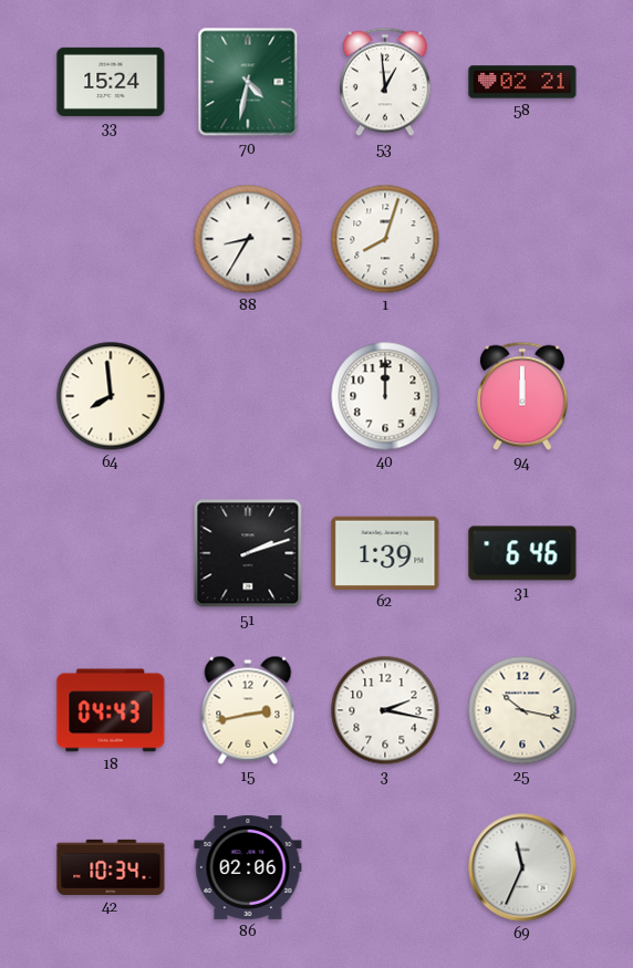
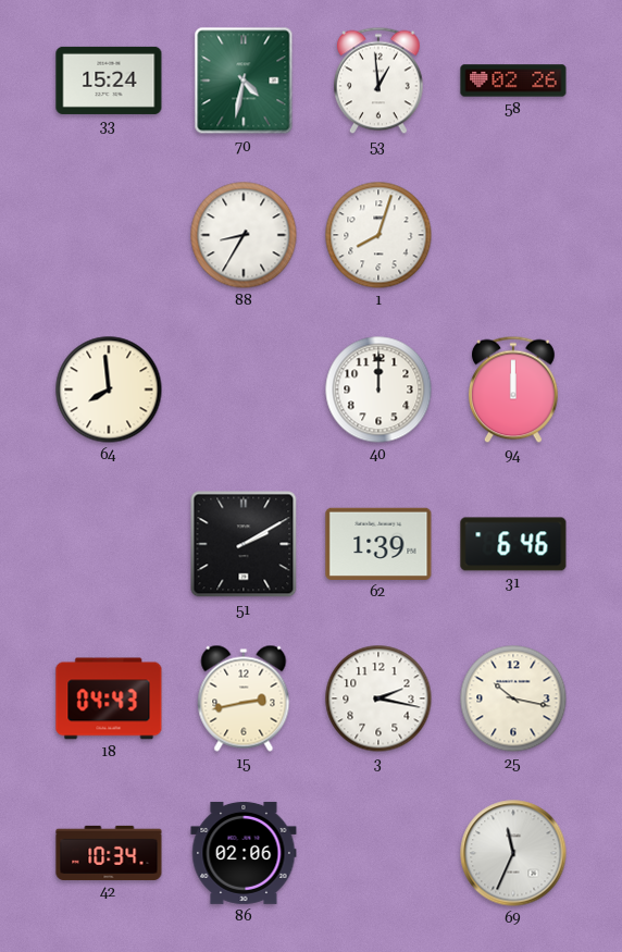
58: 02:21 -> 02:26 (513, 81)
51: 2:12 -> 2:10 (244, 544)
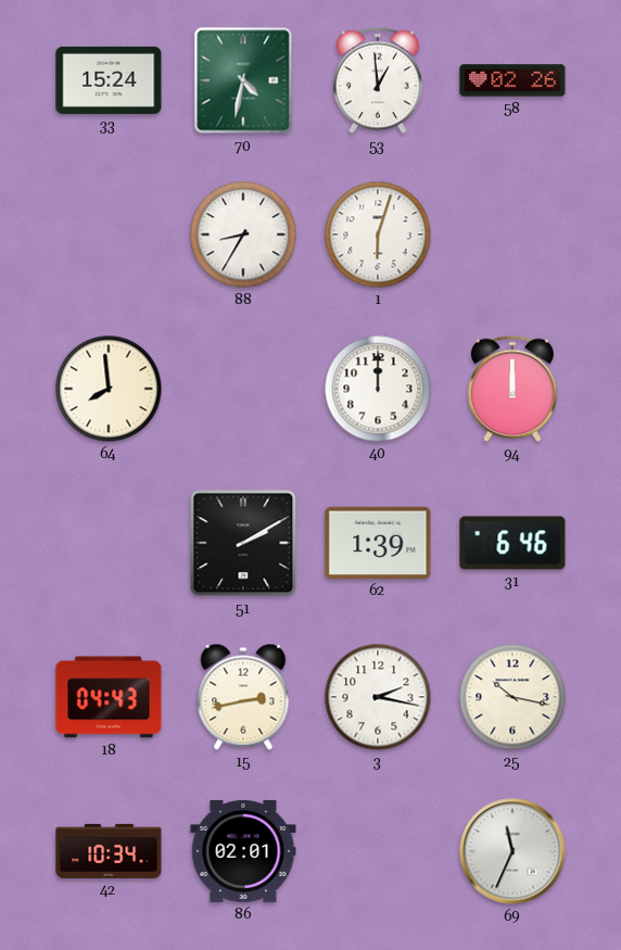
1: 8:03 -> 6:03 (378, 235)
86: 02:06 -> 02:01 (243, 851)
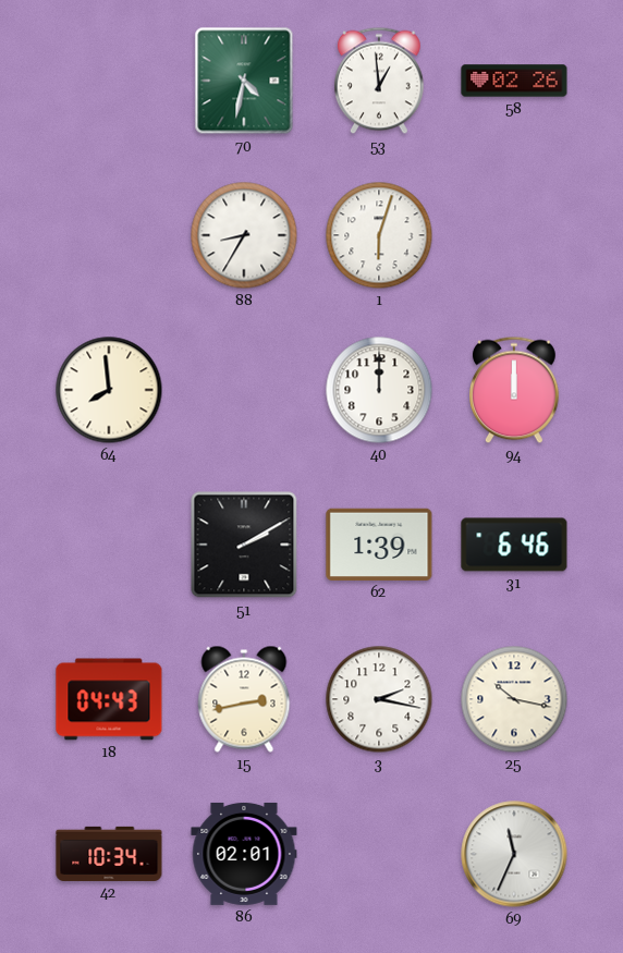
33: 15:24 -> none (109, 80)
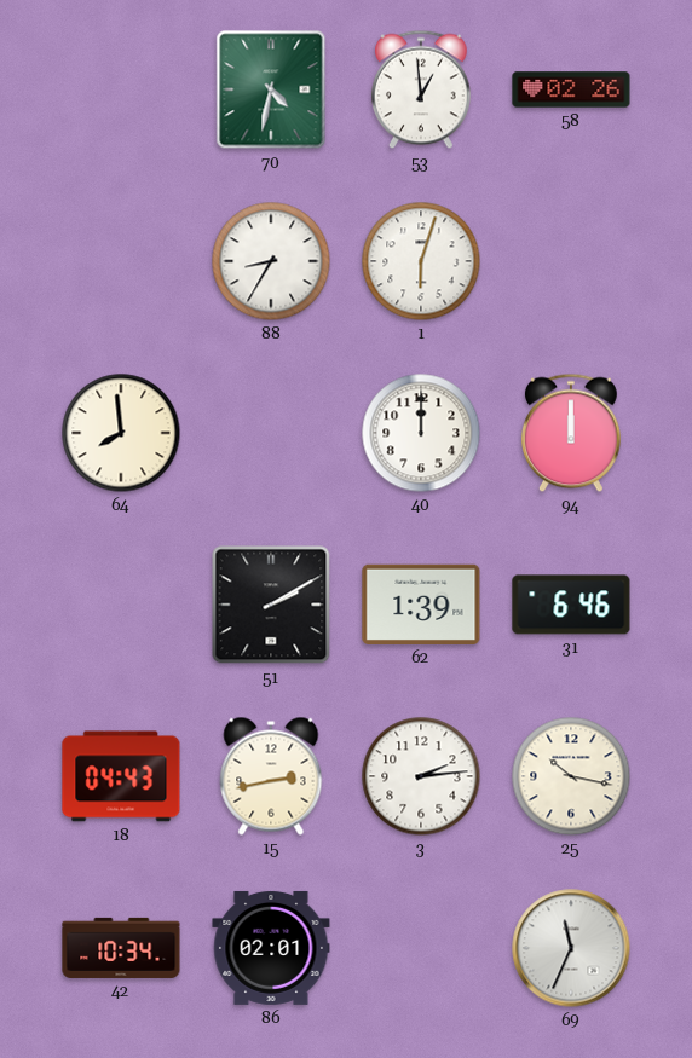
3: 2:17 -> 2:14 (421, 776)
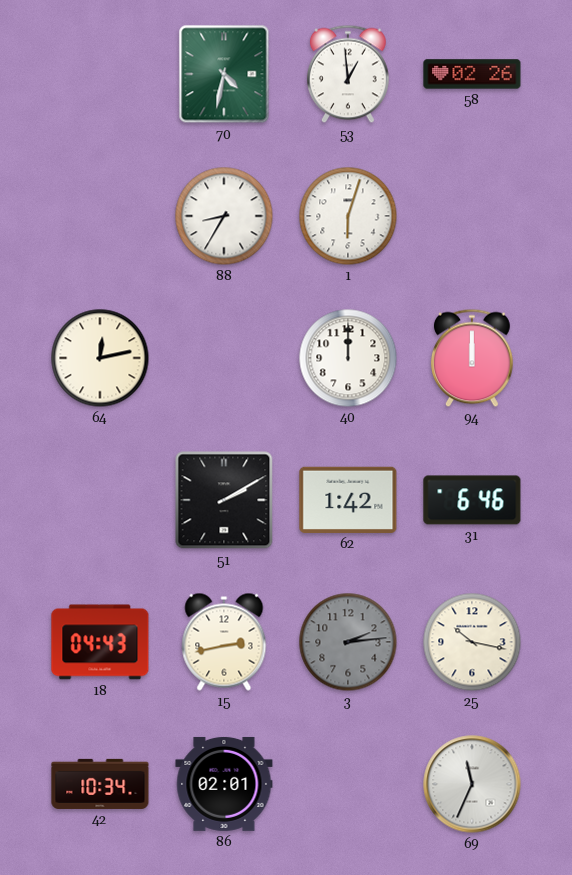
64: 7:59 -> 12:13 (100, 358)
62: 1:39 -> 1:42 (348, 500)
3 dial: white -> grey (348, 642)
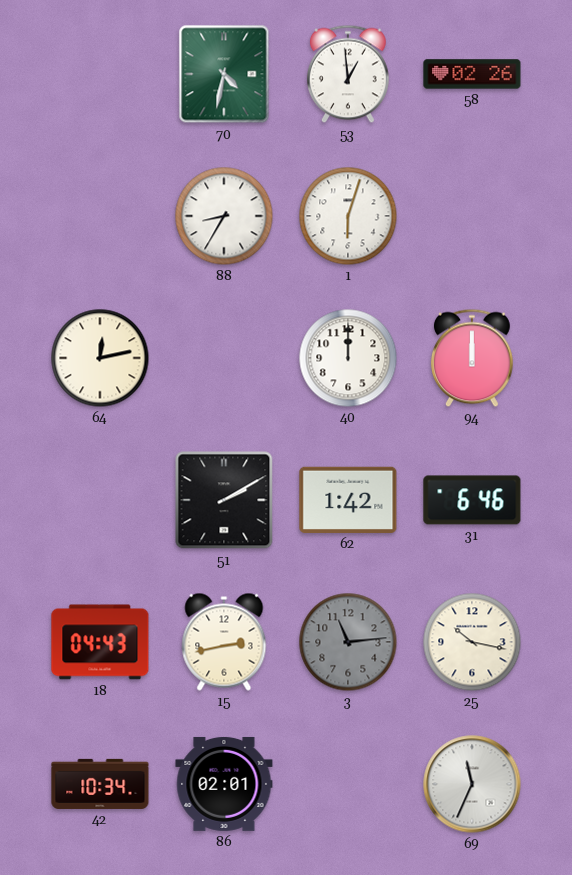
3: 2:14 -> 11:14 (348, 642)
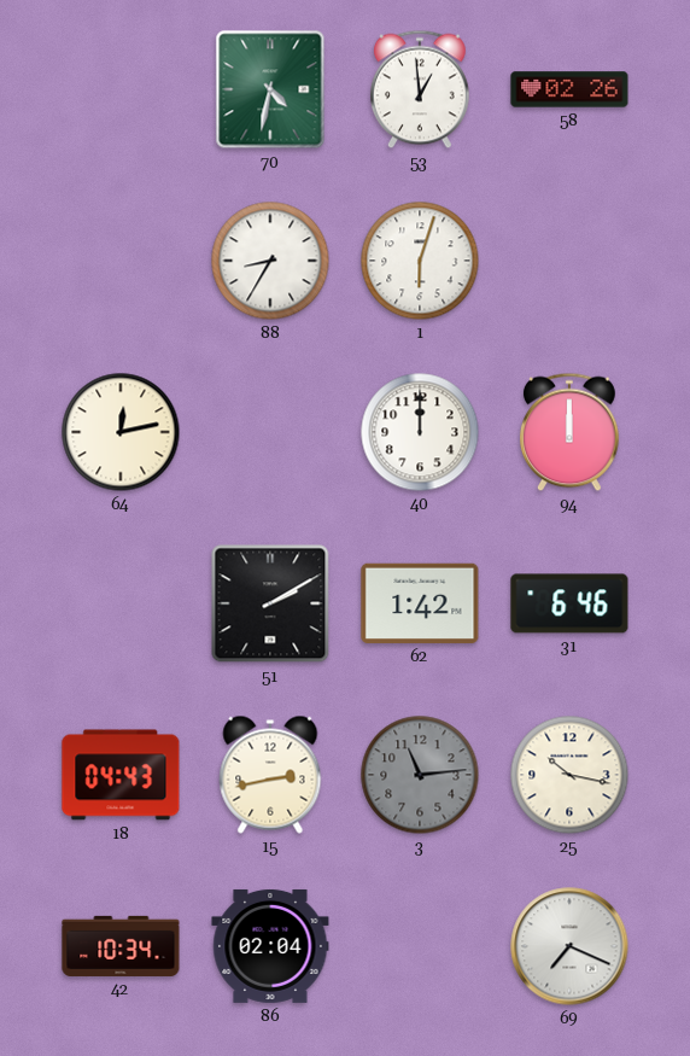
86: 02:01 -> 02:04 (270, 946)
69: 11:34 -> 7:19 (569, 946)
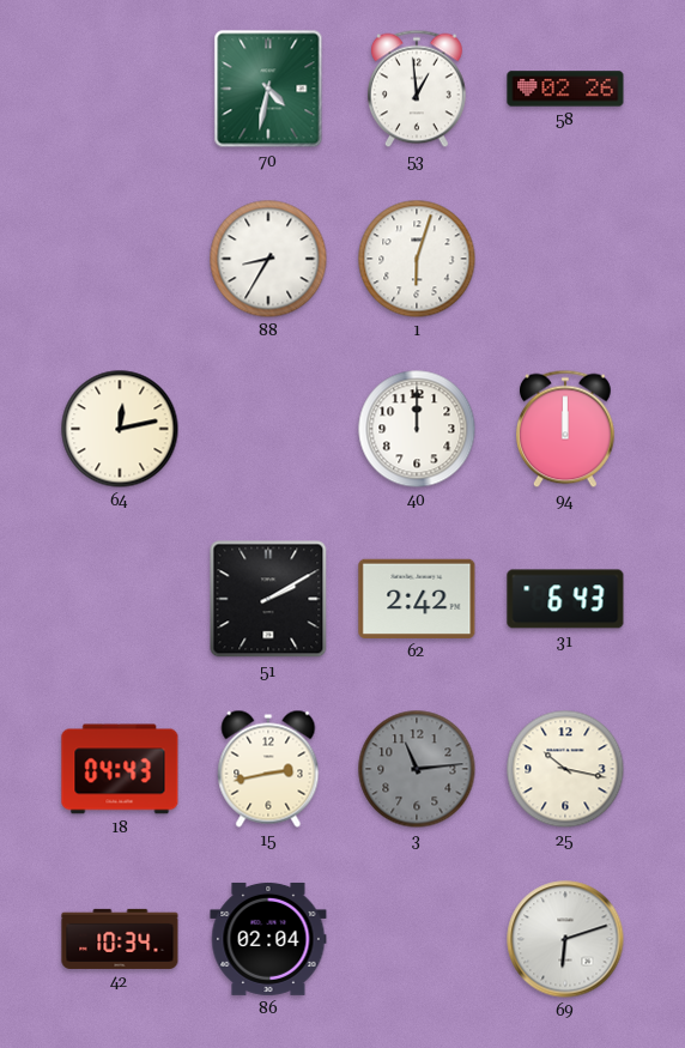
62: 1:42 -> 2:42 (417, 599)
31: 6:46 -> 6:43 (565, 599)
69: 7:19 -> 6:12 (565, 939)
